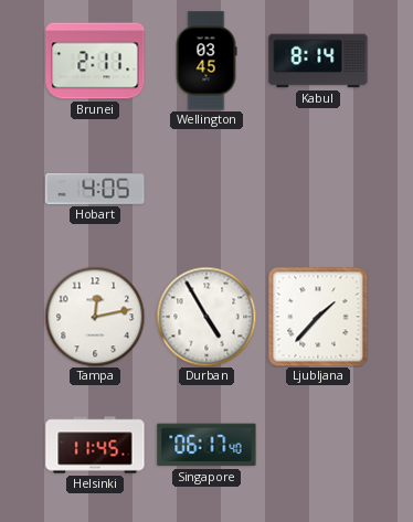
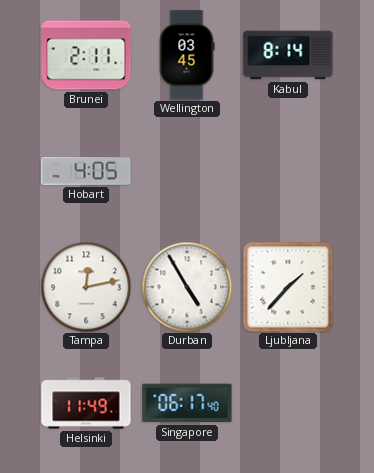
Helsinki: 11:45 -> 11:49 (86, 403)
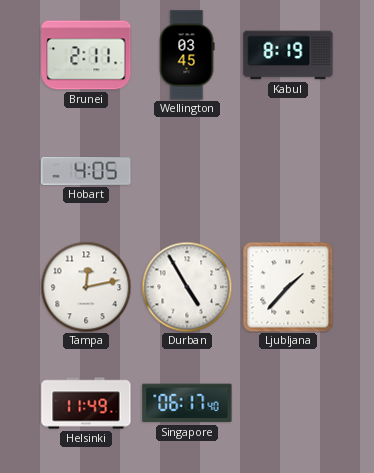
Kabul: 8:14 -> 8:19 (288, 55)
